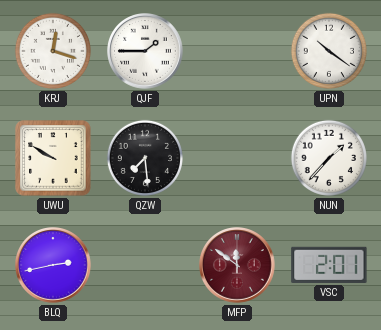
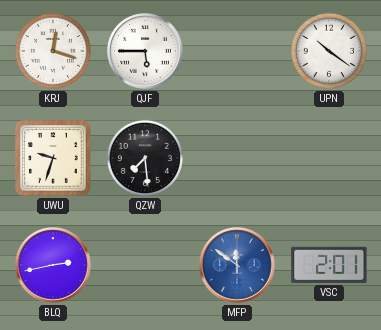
QJF: 1:45 -> 5:45 (146, 52)
UWU: 9:50 -> 9:33 (53, 158)
NUN: 1:37 -> none (329, 158)
MFP dial: burgundy -> blue (238, 266)
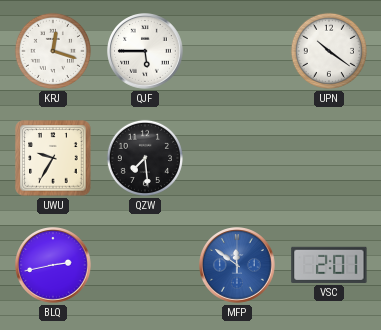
UWU: 9:33 -> 9:35 (53, 158)
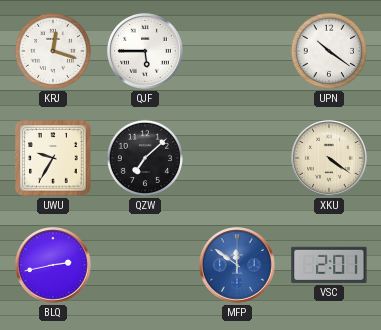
QZW: 7:29 -> 7:08 (145, 158)
XKU: none -> 4:21 (330, 159)
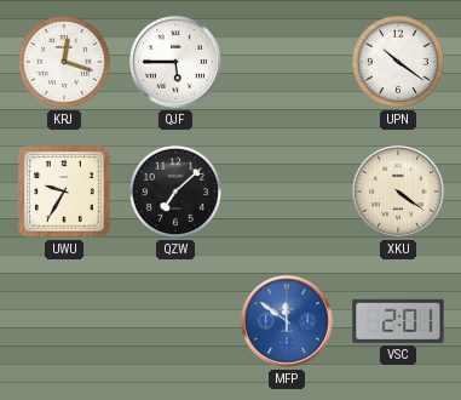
BLQ: 2:43 -> none (54, 266)
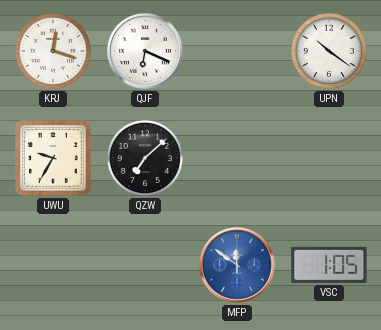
QJF: 5:45 -> 6:19 (146, 52)
XKU: 4:21 -> none (399, 193)
VSC: 2:01 -> 1:05 (329, 265)
